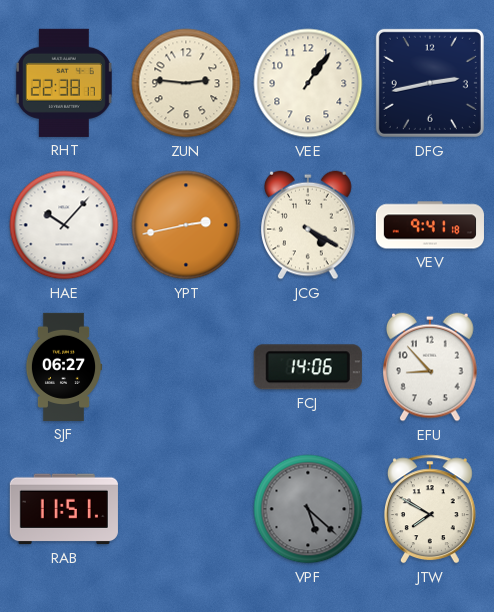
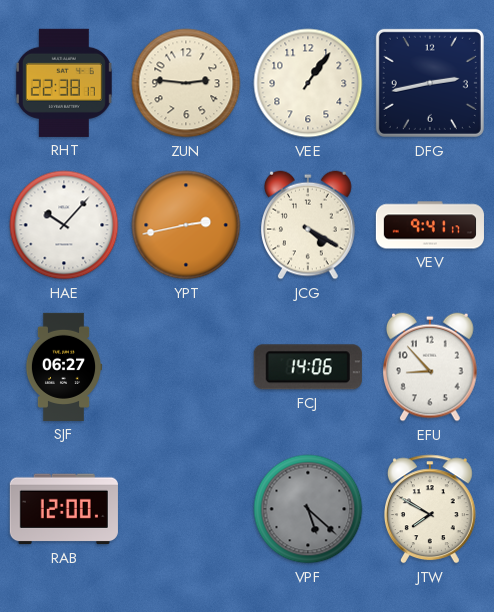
VEV: 9:41:18 -> 9:41:17 (430, 225)
RAB: 11:51 -> 12:00 (64, 509)
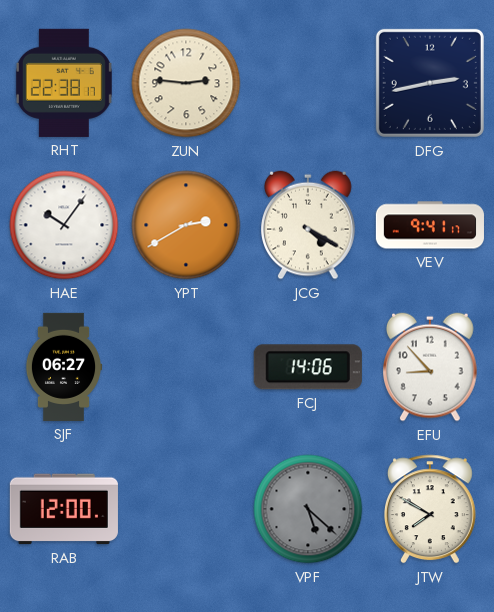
VEE: 1:06 -> none (308, 83)
HAE: 10:07 -> 10:06 (64, 225)
YPT: 2:43 -> 2:40 (186, 225)
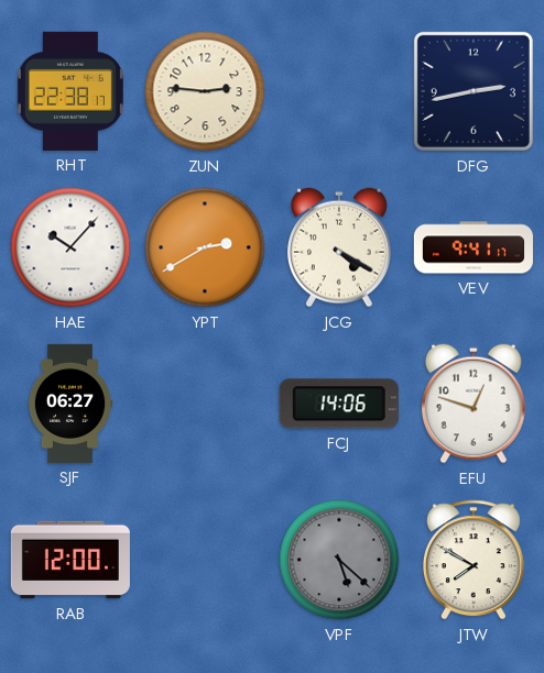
HAE: 10:06 -> 10:07 (70, 247)
EFU: 8:53 -> 12:48 (475, 404)
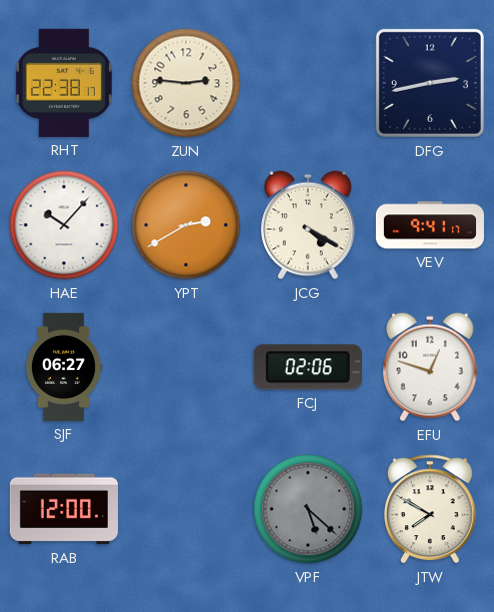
FCJ: 14:06 -> 02:06 (308, 367)
